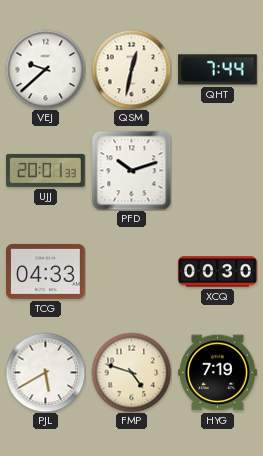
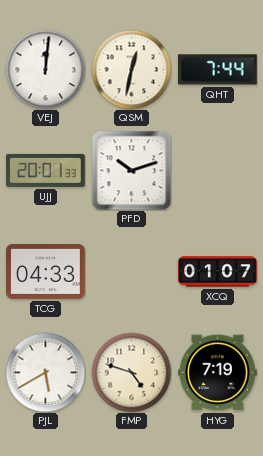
VEJ: 9:38 -> 12:01 (45, 69)
XCQ: 00:30 -> 01:07 (218, 272)
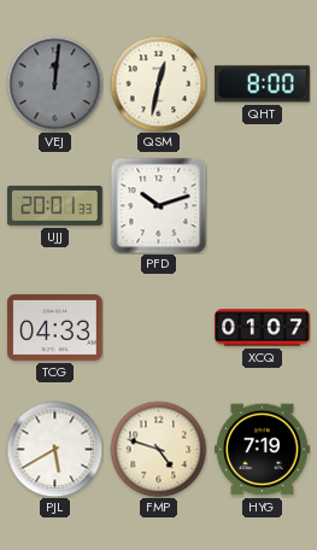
VEJ dial: white -> grey (54, 83)
QHT: 7:44 -> 8:00 (263, 84)
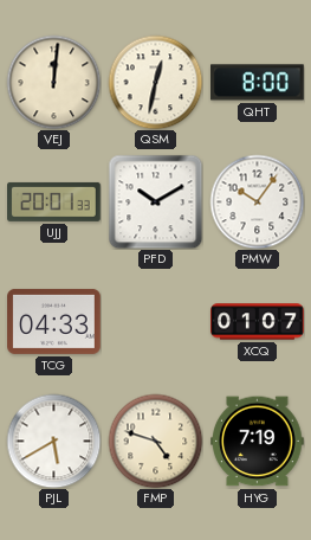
VEJ dial: grey -> cream (53, 82)
PFD: 10:12 -> 10:10 (155, 201)
PMW: none -> 10:06 (257, 201)
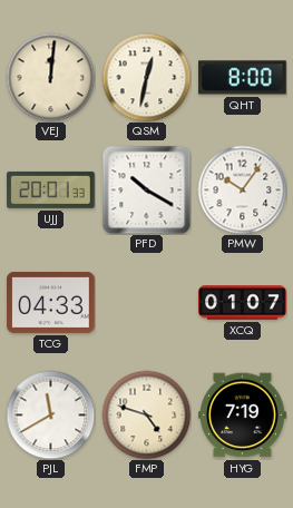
PFD: 10:10 -> 10:20 (146, 189)
PJL: 5:40 -> 11:40 (50, 414)
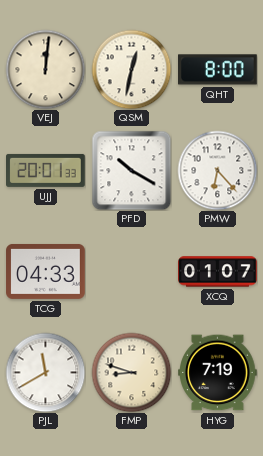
PMW: 10:06 -> 6:23 (217, 170)
FMP: 4:48 -> 8:48 (131, 372)
